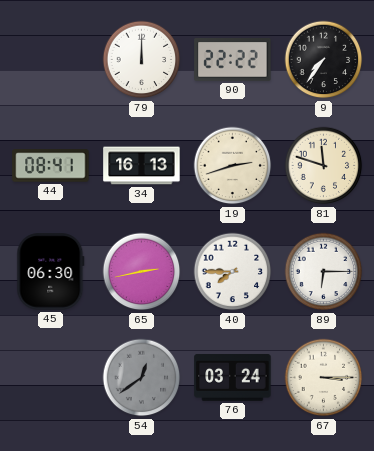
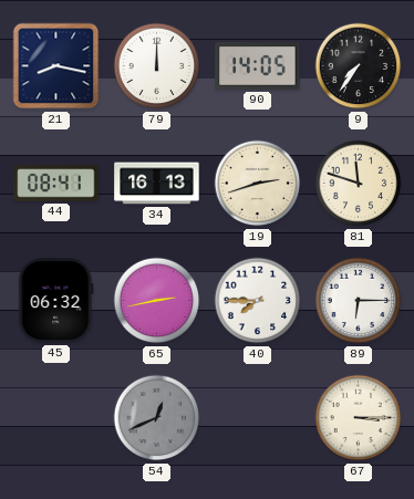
21: none -> 8:17 (56, 66)
90: 22:22 -> 14:05 (258, 66)
45: 06:30 -> 06:32 (56, 301)
54: 12:39 -> 12:41 (157, 418)
76: 03:24 -> none (233, 377)
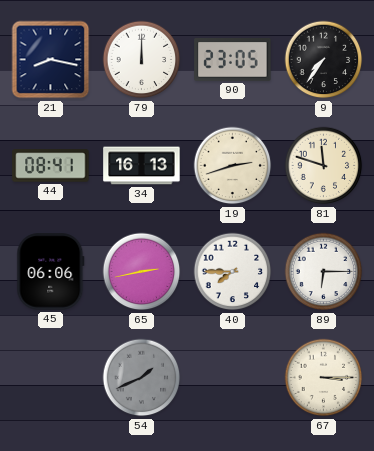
90: 14:05 -> 23:05 (233, 60)
45: 06:32 -> 06:06 (51, 272)
54: 12:41 -> 1:41 (142, 378)
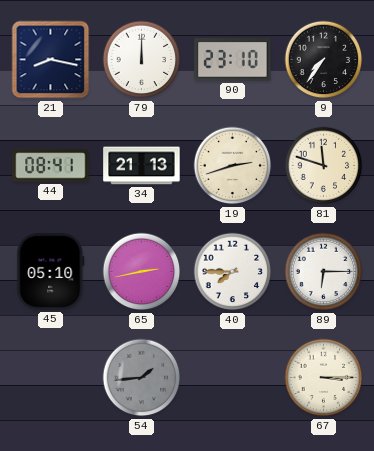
90: 23:05 -> 23:10 (233, 60)
34: 16:13 -> 21:13 (142, 166)
45: 06:06 -> 05:10 (51, 272)
54: 1:41 -> 1:44 (142, 378)
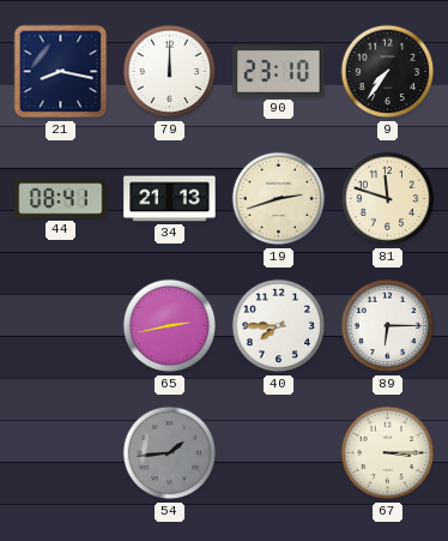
45: 05:10 -> none (51, 272)
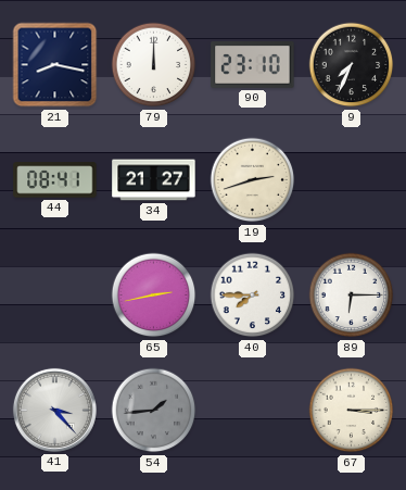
9: 7:36 -> 7:34 (352, 65)
34: 21:13 -> 21:27 (154, 180)
81: 11:48 -> none (388, 199)
41: none -> 3:23 (54, 410)
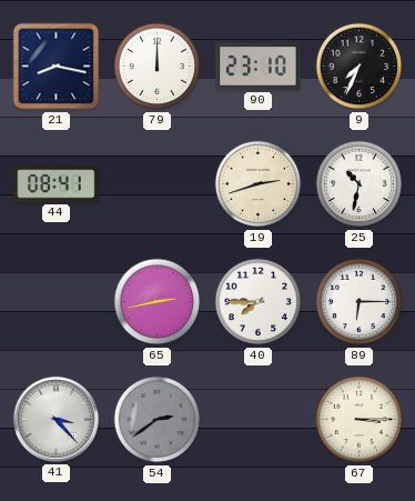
34: 21:27 -> none (154, 180)
25: none -> 10:32 (360, 184)
54: 1:44 -> 2:39 (158, 420)
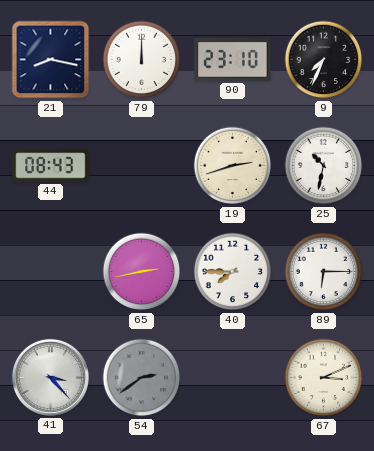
44: 08:41 -> 08:43 (51, 166)
67: 3:15 -> 3:11 (324, 378)
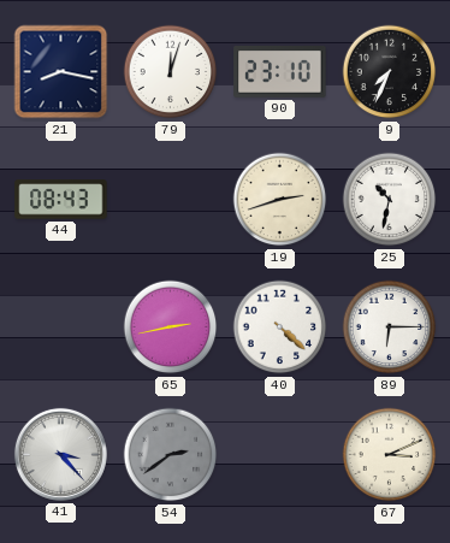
79: 12:00 -> 12:03 (171, 72)
40: 7:45 -> 4:22 (280, 327)
